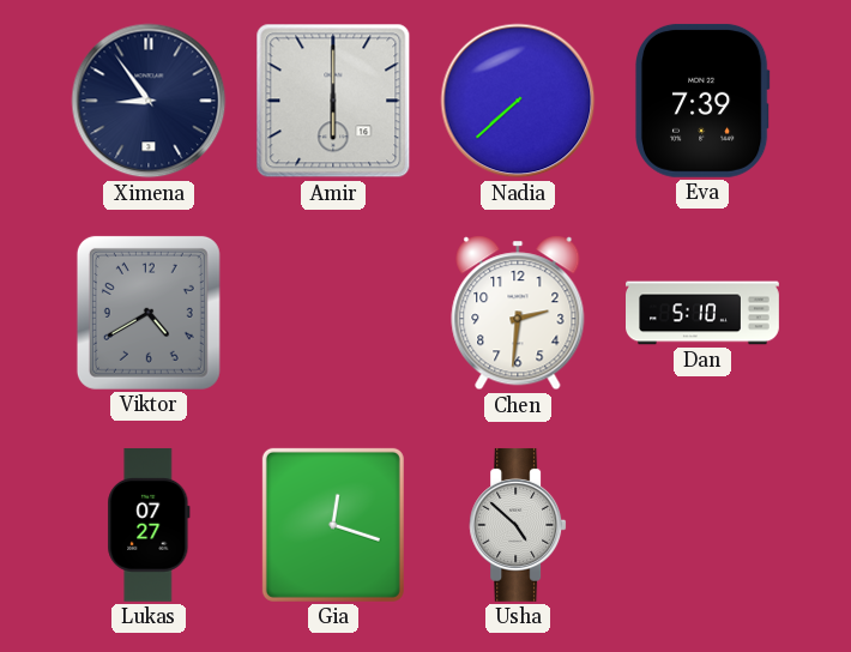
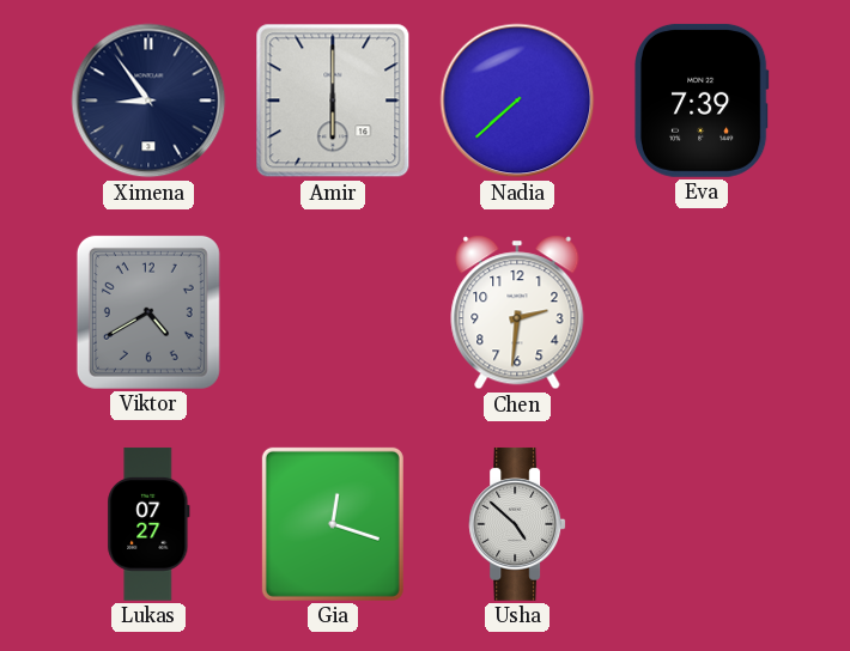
Dan: 5:10 -> none (704, 313)
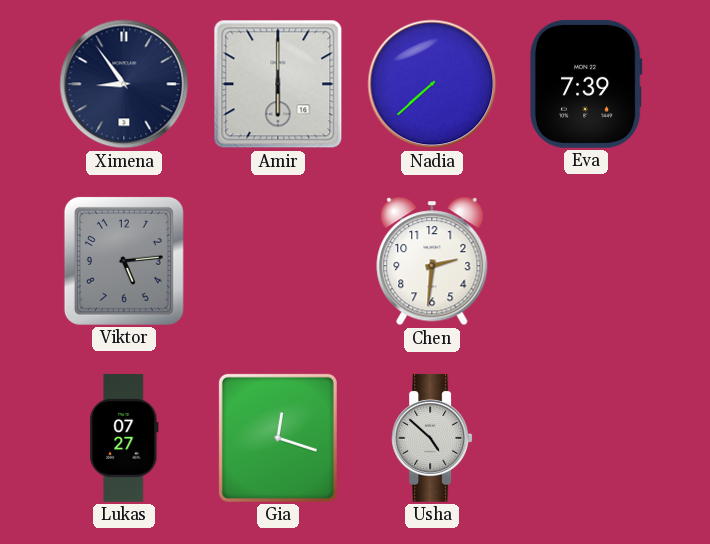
Viktor: 4:40 -> 5:14 (124, 261)
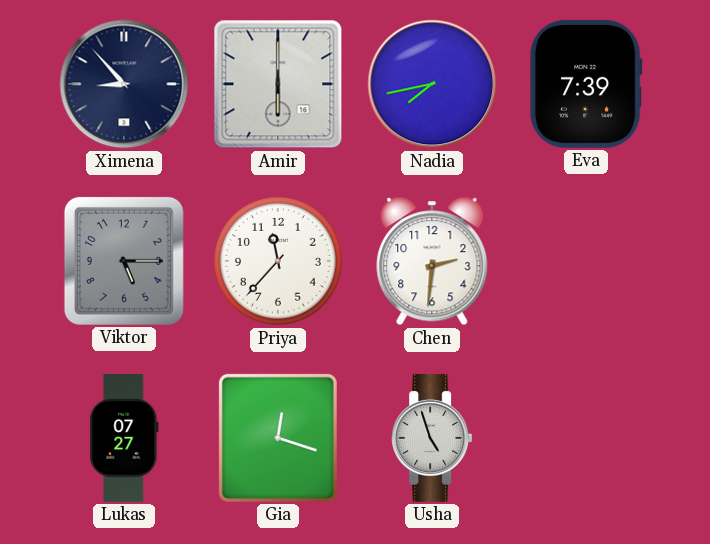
Ximena: 8:54 -> 8:53 (124, 84)
Nadia: 7:38 -> 7:43 (432, 84)
Viktor: 5:14 -> 5:15 (124, 261)
Priya: none -> 11:37 (278, 261)
Usha: 4:52 -> 4:57 (432, 438)
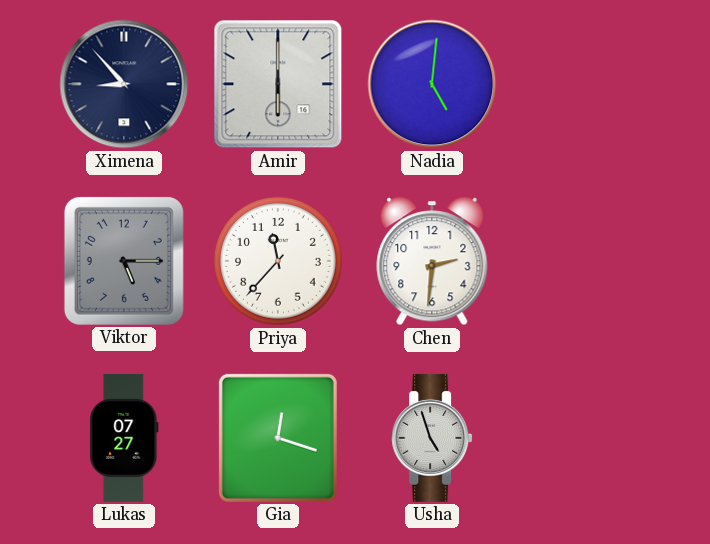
Nadia: 7:43 -> 5:01 (432, 84)
Eva: 7:39 -> none (586, 84)
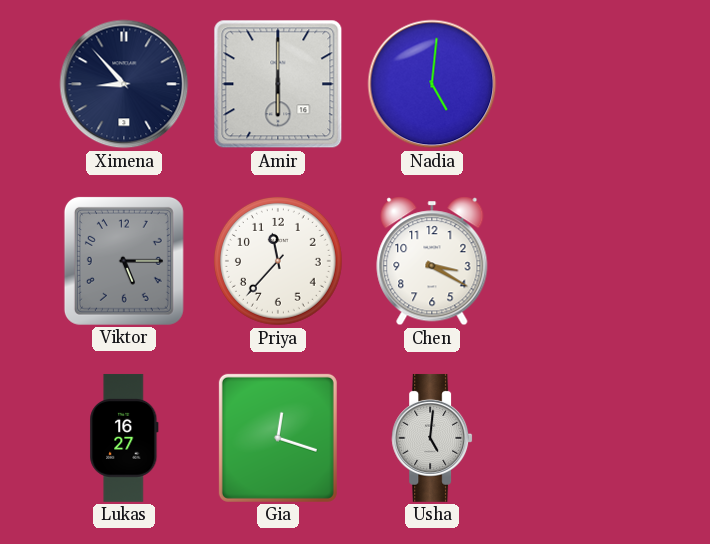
Chen: 2:31 -> 3:20 (432, 261)
Lukas: 07:27 -> 16:27 (124, 438)
Usha: 4:57 -> 5:01 (432, 438)
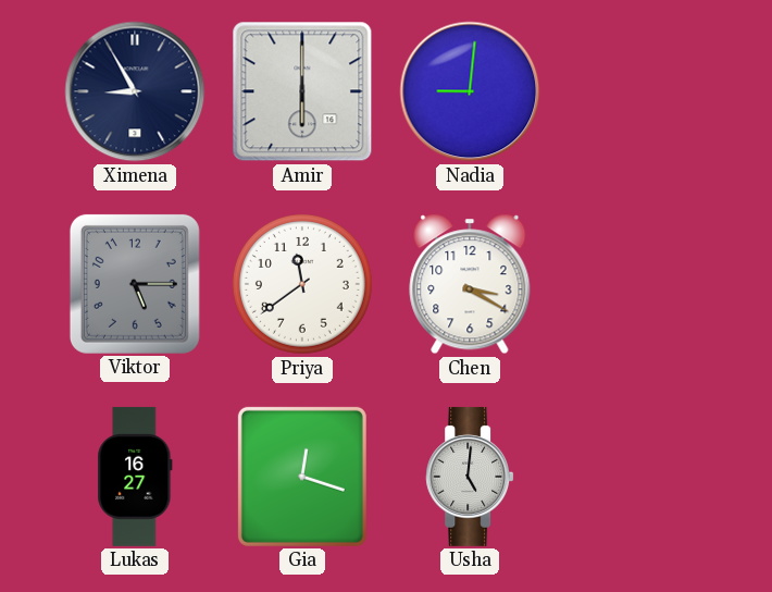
Ximena: 8:53 -> 8:55 (135, 91)
Nadia: 5:01 -> 9:01 (470, 91)
Priya: 11:37 -> 11:39 (302, 284)
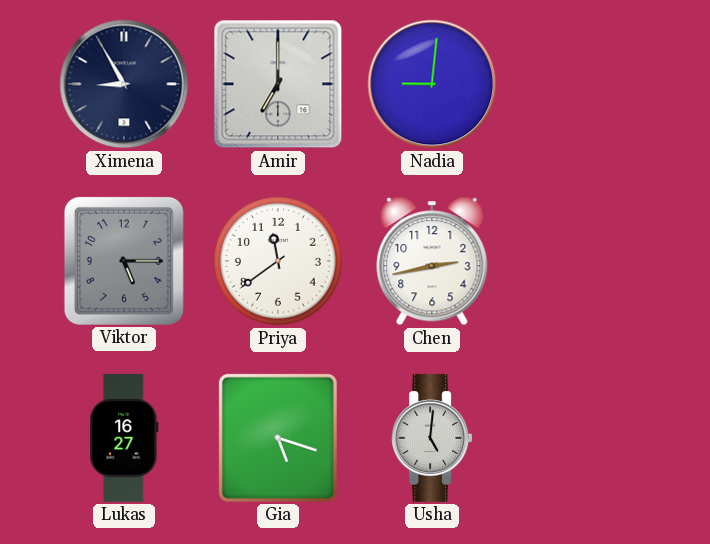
Amir: 6:00 -> 7:00 (278, 84)
Chen: 3:20 -> 2:43 (432, 261)
Gia: 12:18 -> 5:18 (278, 438)
